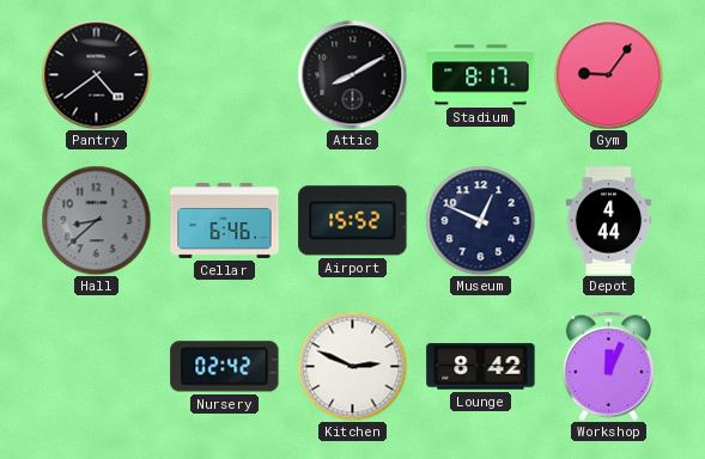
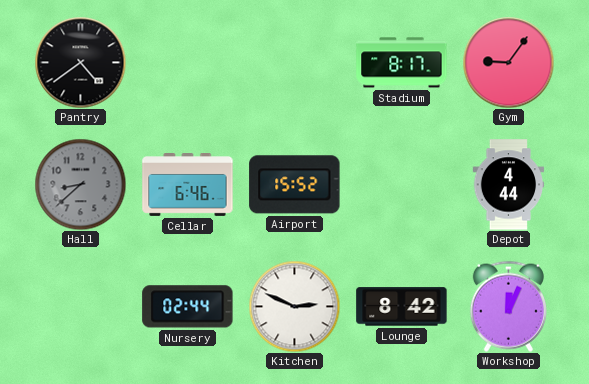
Attic: 8:10 -> none (352, 74)
Museum: 12:49 -> none (480, 220)
Nursery: 02:42 -> 02:44 (188, 307)
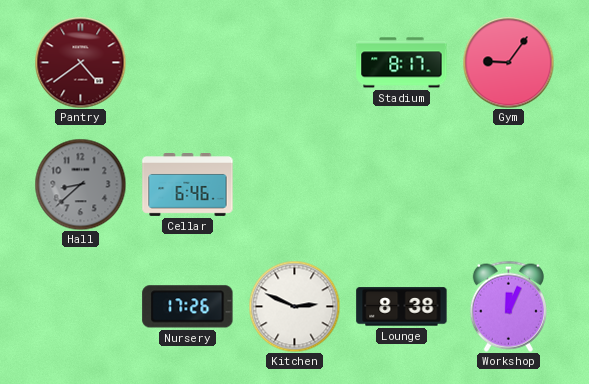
Pantry dial: black -> burgundy (80, 62)
Airport: 15:52 -> none (295, 185)
Depot: 4:44 -> none (509, 185)
Nursery: 02:44 -> 17:26 (188, 307)
Lounge: 8:42 -> 8:38 (402, 307)
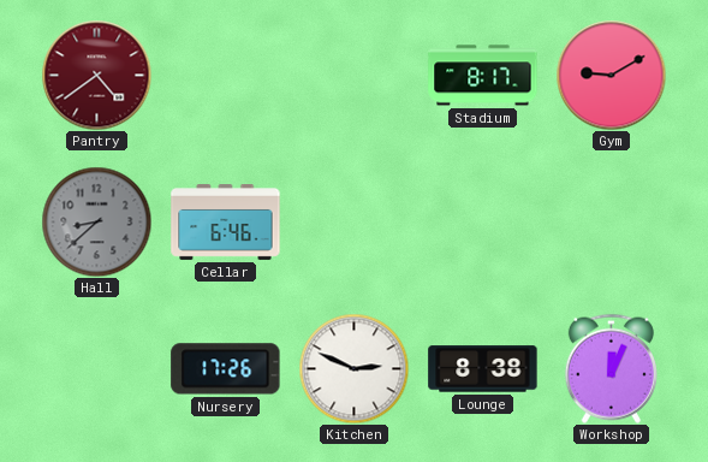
Gym: 9:06 -> 9:10 (611, 75)
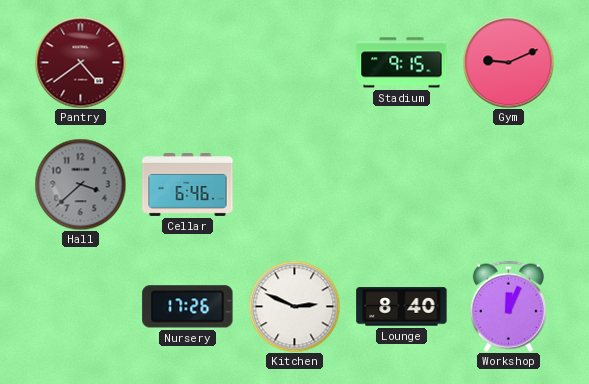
Stadium: 8:17 -> 9:15 (402, 63)
Gym: 9:10 -> 9:11 (508, 62)
Hall: 8:38 -> 3:38 (80, 184)
Lounge: 8:38 -> 8:40 (402, 307)
